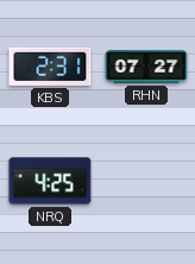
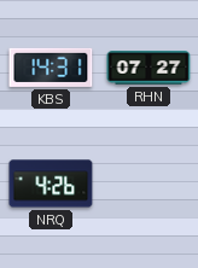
KBS: 2:31 -> 14:31 (51, 68)
NRQ: 4:25 -> 4:26 (51, 183)
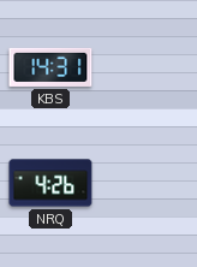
RHN: 07:27 -> none (148, 68)
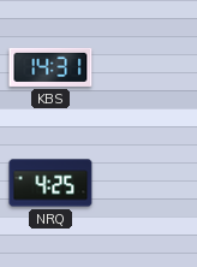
NRQ: 4:26 -> 4:25 (50, 183)
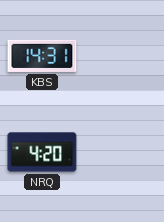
NRQ: 4:25 -> 4:20 (42, 152)
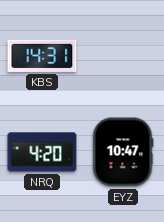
EYZ: none -> 10:47 (123, 152)
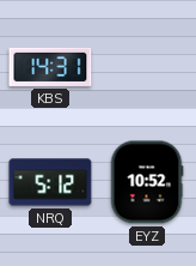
NRQ: 4:20 -> 5:12 (50, 182)
EYZ: 10:47 -> 10:52 (147, 182)
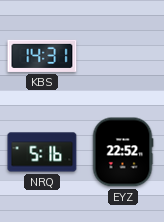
NRQ: 5:12 -> 5:16 (42, 152)
EYZ: 10:52 -> 22:52 (123, 152)
